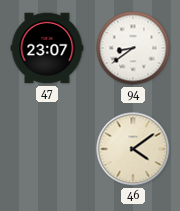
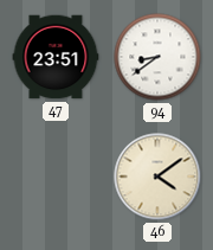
47: 23:07 -> 23:51 (56, 57)
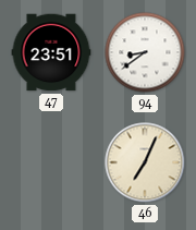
46: 4:09 -> 7:04 (145, 162)
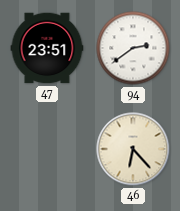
94: 8:39 -> 2:39 (133, 48)
46: 7:04 -> 6:23 (133, 149)
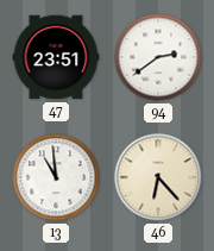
13: none -> 10:59 (56, 177)
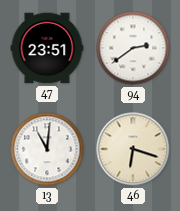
13: 10:59 -> 11:01 (47, 149)
46: 6:23 -> 6:18 (133, 149)
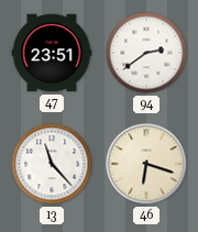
13: 11:01 -> 11:23 (52, 164)
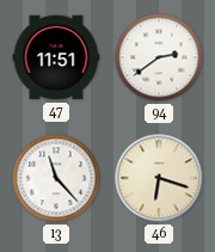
47: 23:51 -> 11:51 (56, 57)
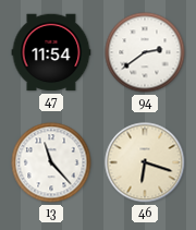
47: 11:51 -> 11:54 (51, 52)
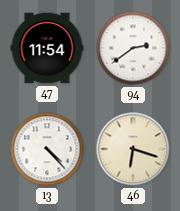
13: 11:23 -> 4:23 (47, 149)
